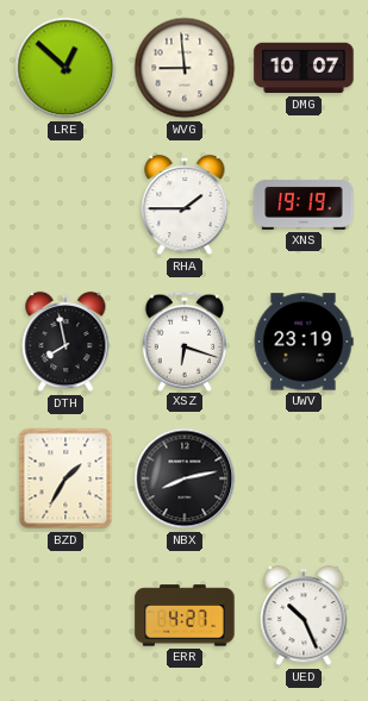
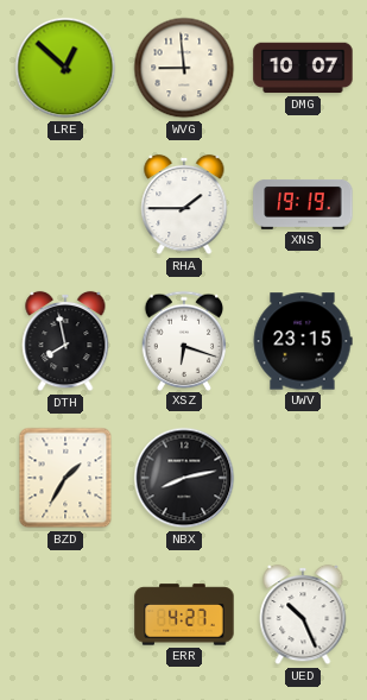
UWV: 23:19 -> 23:15 (303, 341)
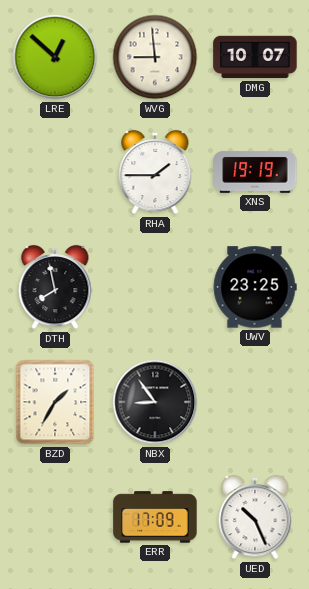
XSZ: 6:18 -> none (184, 340)
UWV: 23:15 -> 23:25 (255, 287)
NBX: 8:13 -> 8:54 (155, 402)
ERR: 4:27 -> 17:09 (155, 517)
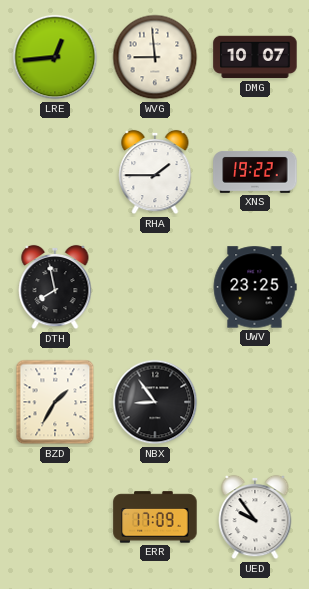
LRE: 12:52 -> 12:44 (55, 57)
XNS: 19:19 -> 19:22 (255, 172)
UED: 10:26 -> 9:54 (255, 517)
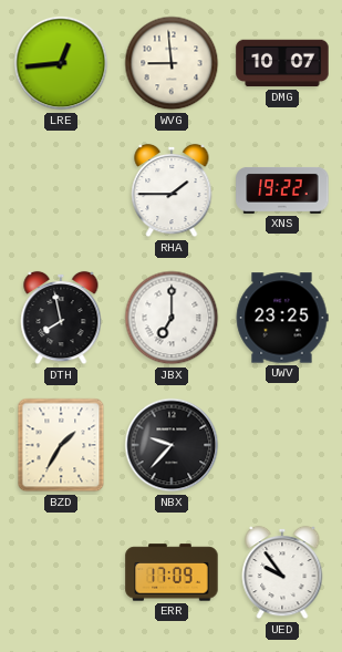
JBX: none -> 7:00 (172, 318)
NBX: 8:54 -> 9:37 (172, 445)
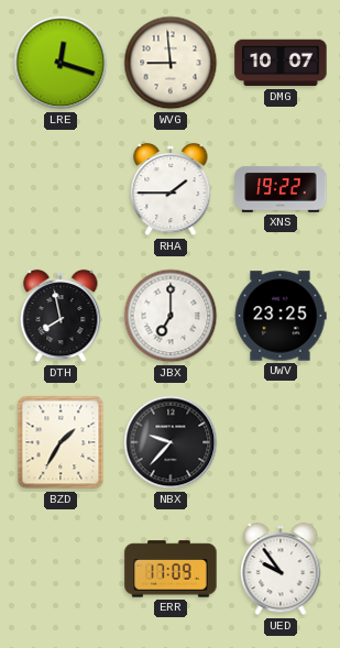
LRE: 12:44 -> 12:18 (61, 63)
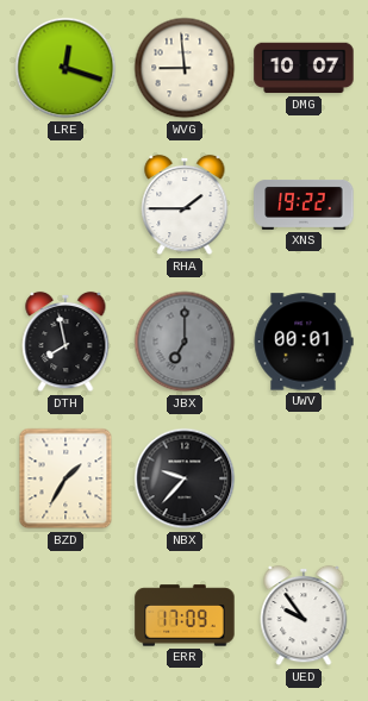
JBX dial: white -> grey (185, 342)
UWV: 23:25 -> 00:01 (304, 342)
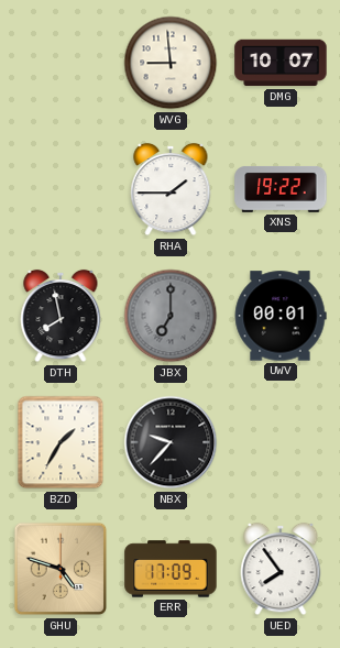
LRE: 12:18 -> none (66, 68)
GHU: none -> 4:48 (61, 569)
UED: 9:54 -> 7:54 (281, 569)
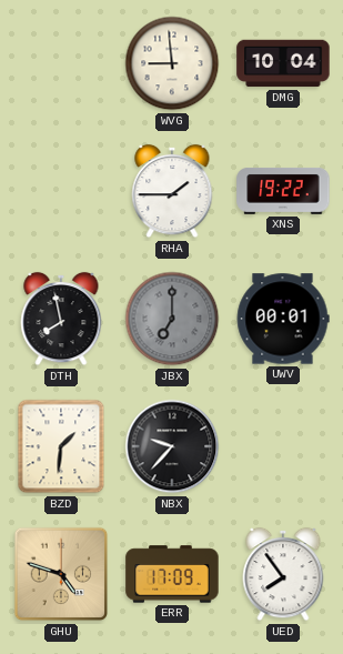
DMG: 10:07 -> 10:04 (283, 63)
BZD: 1:35 -> 1:31 (61, 446)
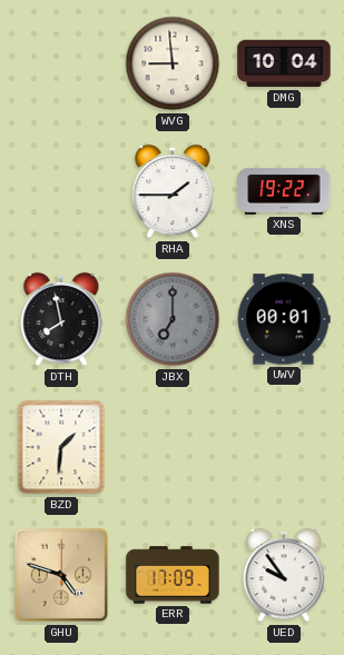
NBX: 9:37 -> none (172, 446)
UED: 7:54 -> 9:54 (284, 575)
